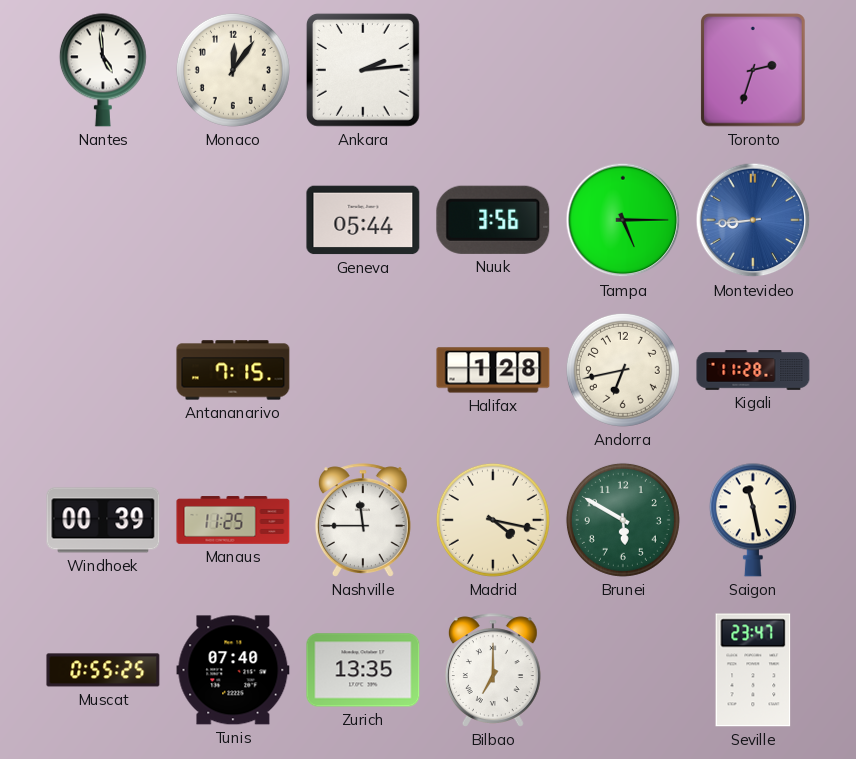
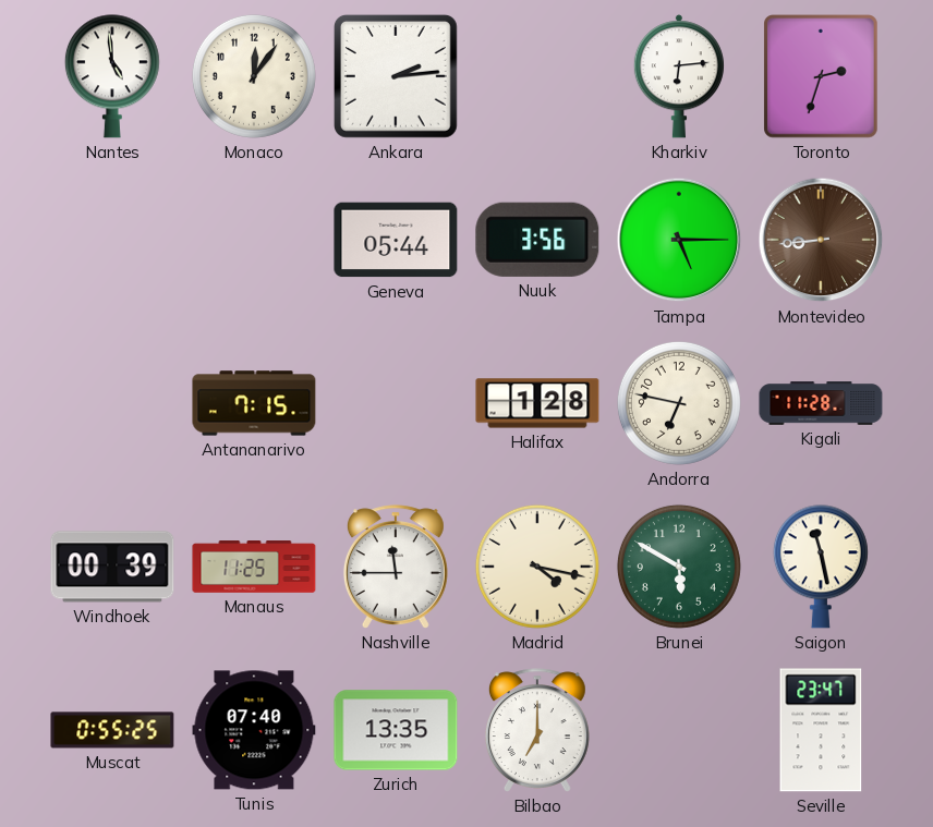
Kharkiv: none -> 6:14 (679, 76)
Montevideo dial: blue -> brown (821, 240)
Andorra: 6:43 -> 6:47 (679, 403)
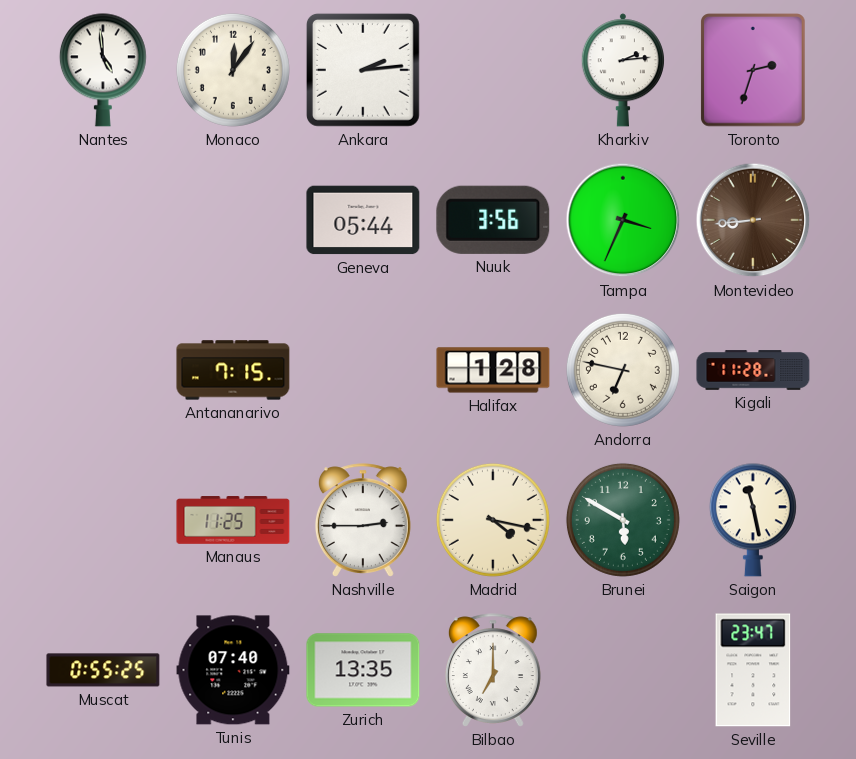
Kharkiv: 6:14 -> 2:14 (623, 70)
Tampa: 5:15 -> 3:34 (623, 220)
Windhoek: 00:39 -> none (112, 567)
Nashville: 11:45 -> 2:45 (363, 520)
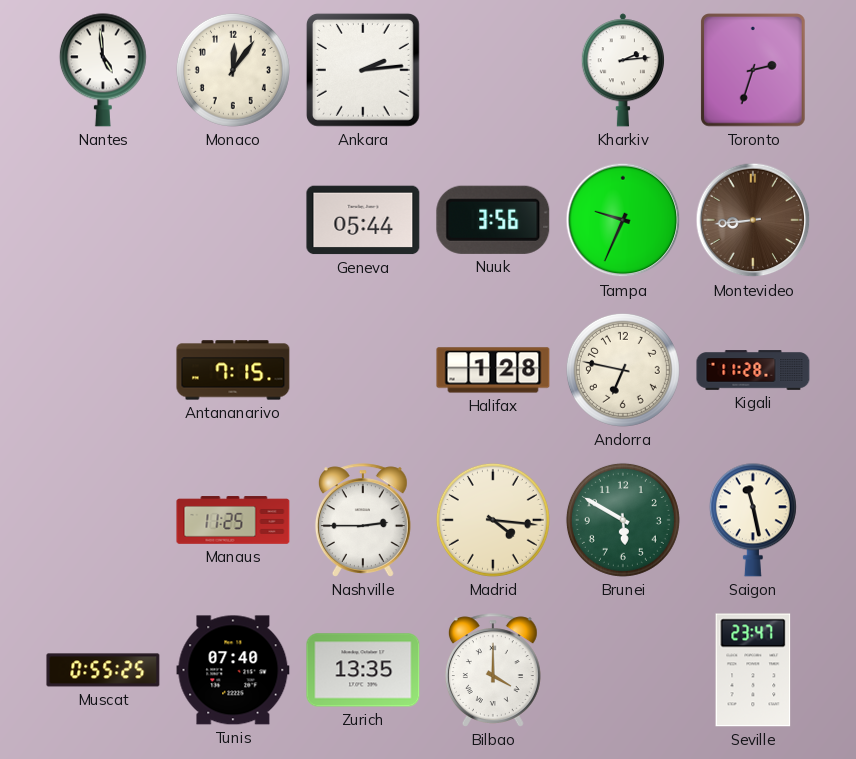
Tampa: 3:34 -> 9:34 (623, 220)
Madrid: 4:17 -> 4:16 (493, 520)
Bilbao: 7:00 -> 4:00 (493, 670)
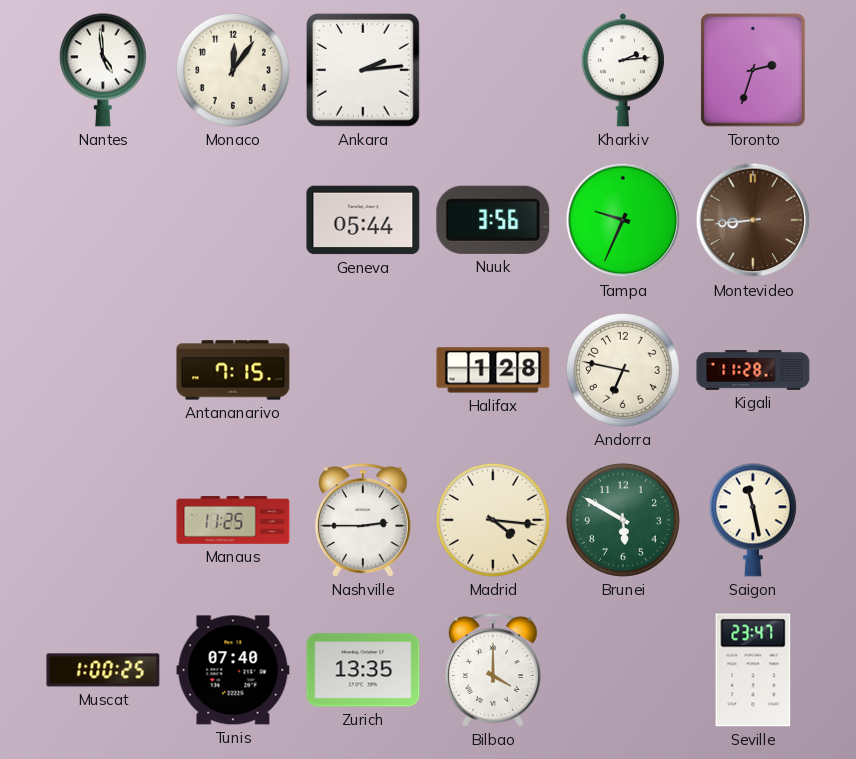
Muscat: 0:55 -> 1:00 (103, 670)
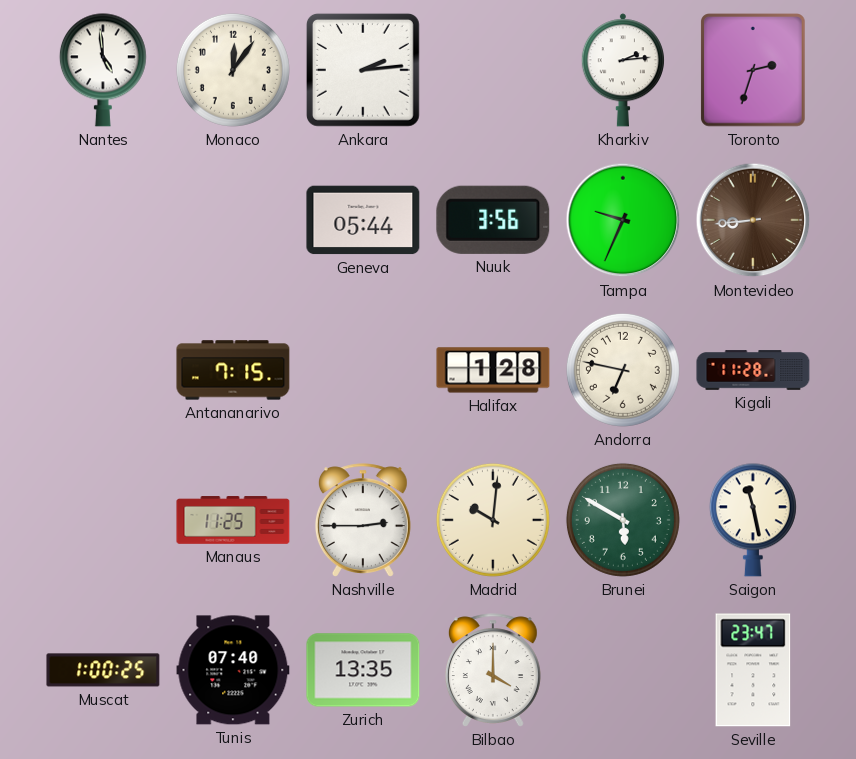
Madrid: 4:16 -> 10:01 (493, 520)
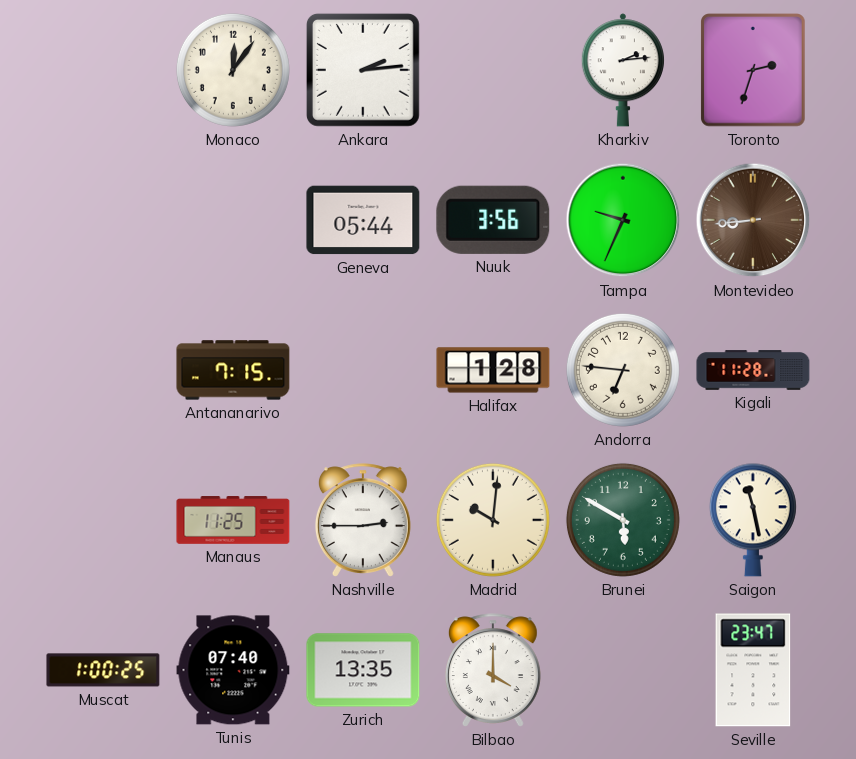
Nantes: 4:59 -> none (103, 70)
Andorra: 6:47 -> 6:46 (623, 370)
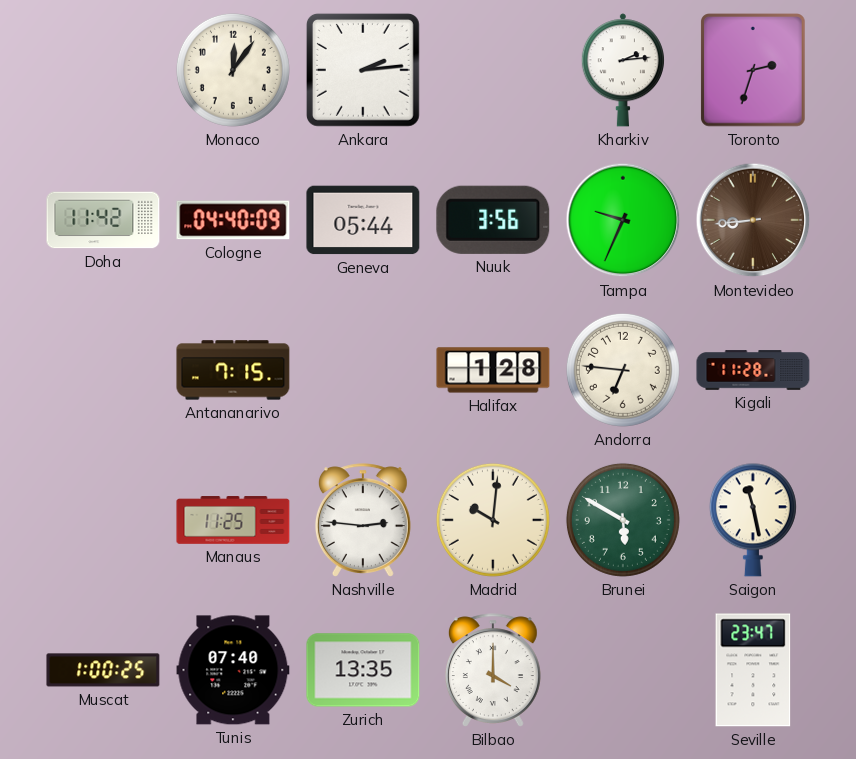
Doha: none -> 11:42 (103, 220)
Cologne: none -> 04:40 (233, 220)
Nashville: 2:45 -> 2:46 (363, 520)
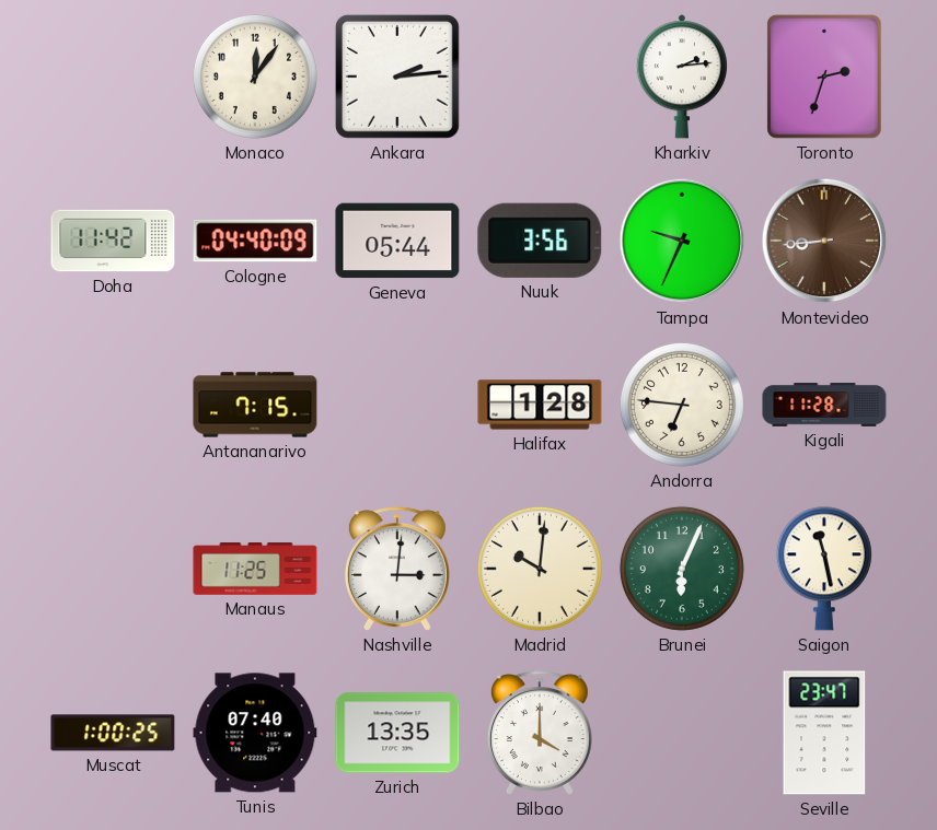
Nashville: 2:46 -> 3:01 (397, 569)
Brunei: 5:50 -> 6:04 (682, 569)
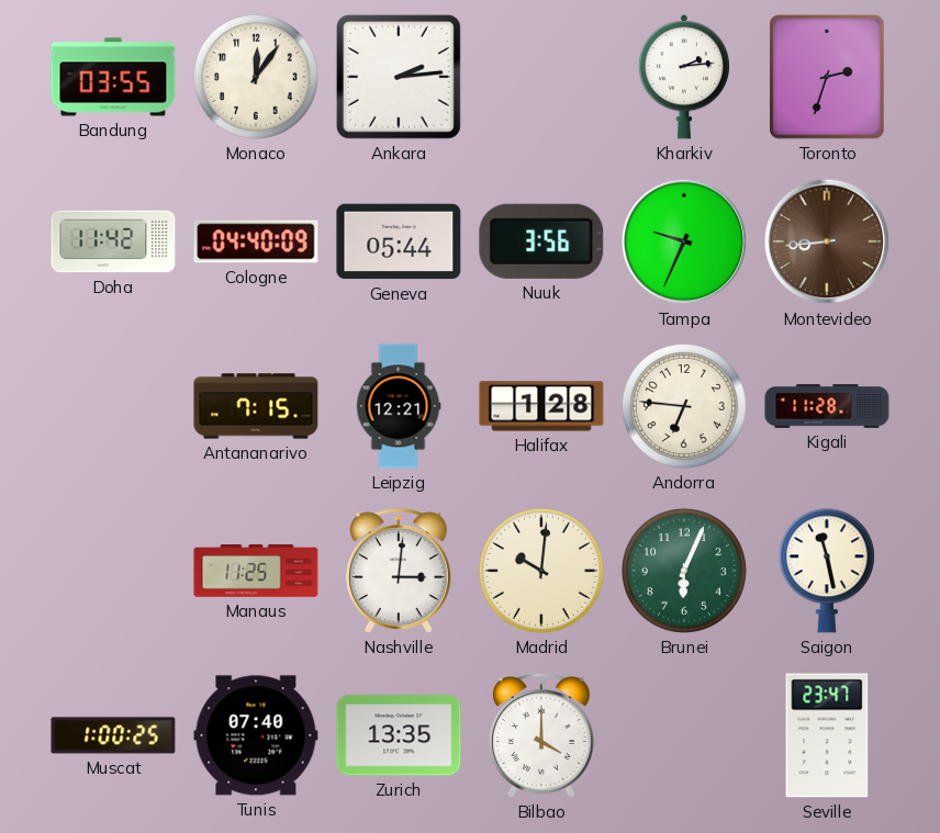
Bandung: none -> 03:55 (113, 77)
Leipzig: none -> 12:21 (399, 406)
